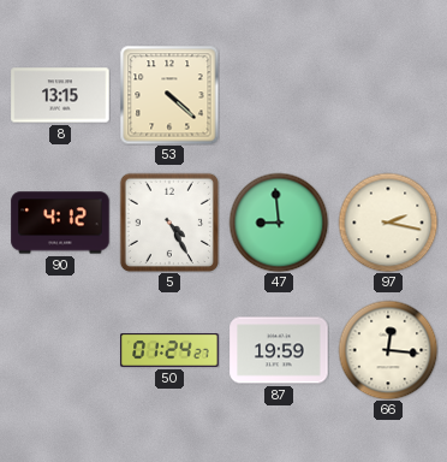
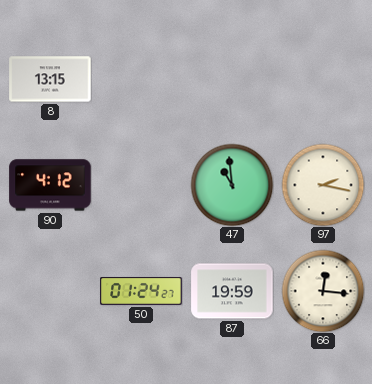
53: 4:22 -> none (169, 95)
5: 4:25 -> none (168, 221)
47: 8:59 -> 10:59 (232, 185)
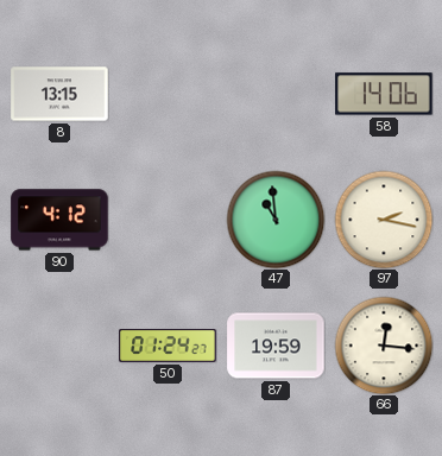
58: none -> 14:06 (384, 94)
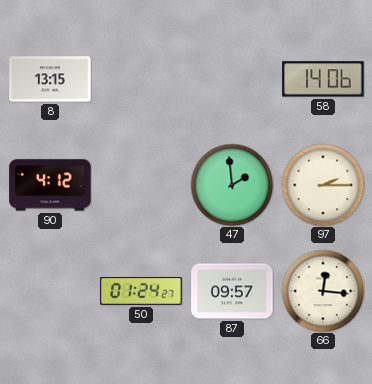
47: 10:59 -> 1:59 (232, 185)
97: 2:17 -> 2:15 (323, 185)
87: 19:59 -> 09:57 (232, 291)
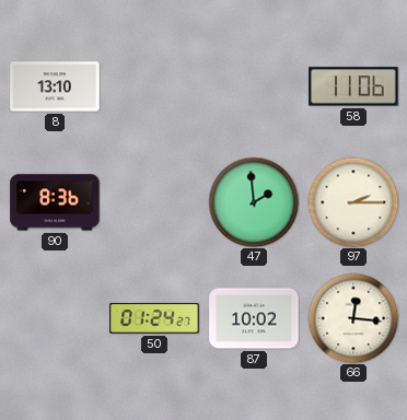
8: 13:15 -> 13:10 (55, 86)
58: 14:06 -> 11:06 (353, 86)
90: 4:12 -> 8:36 (55, 202)
87: 09:57 -> 10:02 (254, 318)
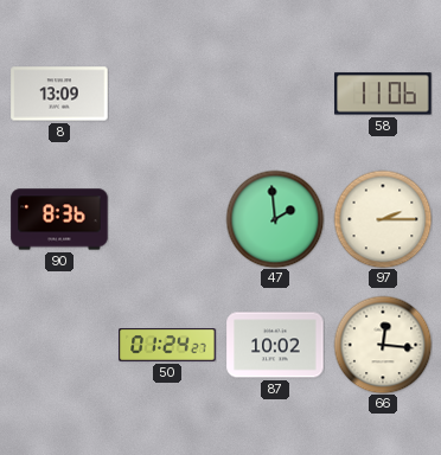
8: 13:10 -> 13:09 (59, 94)
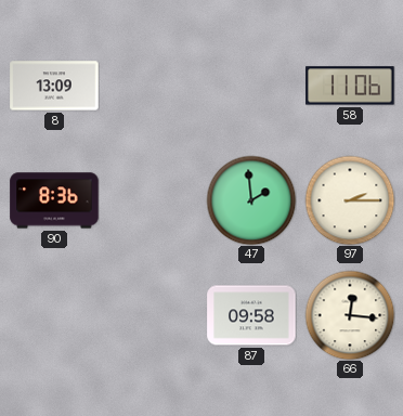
50: 01:24 -> none (167, 346)
87: 10:02 -> 09:58 (251, 315)
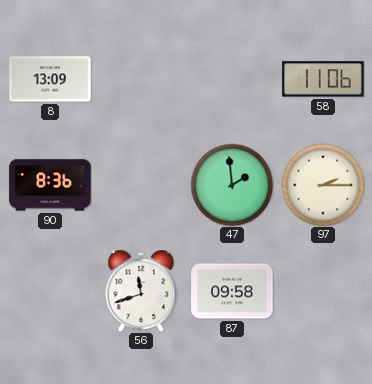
56: none -> 11:42 (141, 291)
66: 12:16 -> none (350, 315)
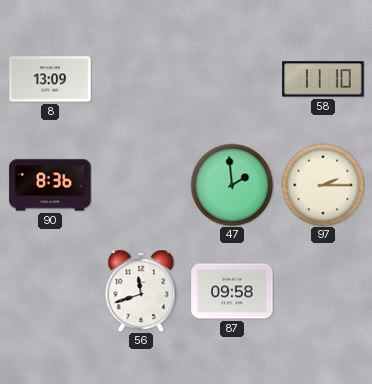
58: 11:06 -> 11:10 (323, 79)
